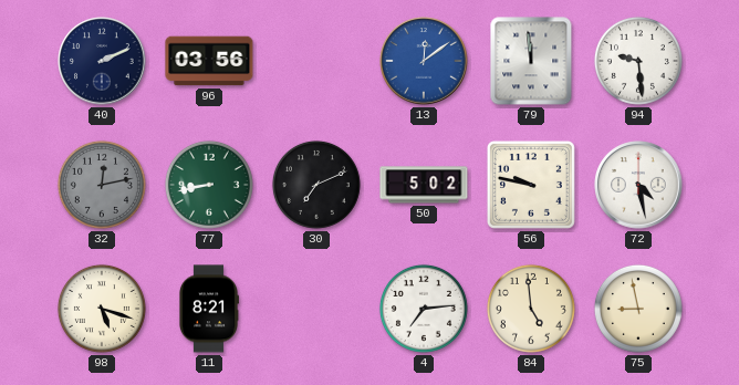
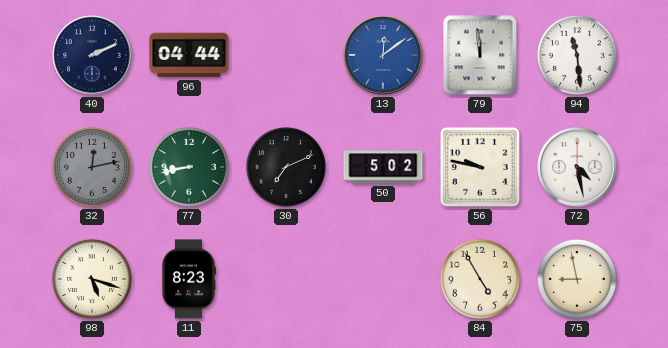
96: 03:56 -> 04:44 (189, 55)
94: 9:29 -> 11:29 (577, 55)
11: 8:21 -> 8:23 (188, 279)
4: 7:14 -> none (424, 309)
84: 4:59 -> 4:55 (480, 279)
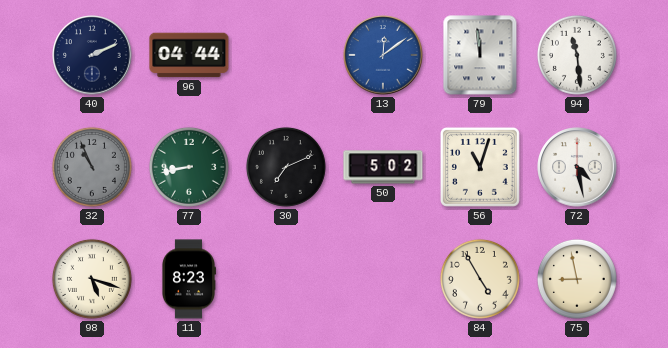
32: 12:13 -> 10:56 (92, 167)
56: 9:47 -> 11:03 (480, 167)
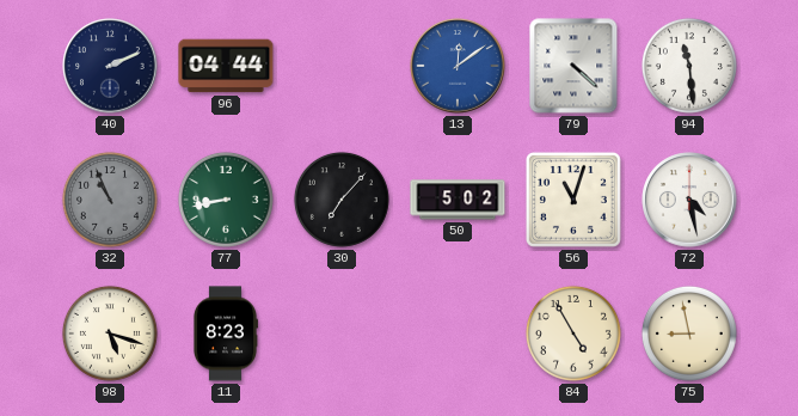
79: 11:59 -> 4:22 (573, 66)
30: 7:11 -> 7:07 (342, 200)
